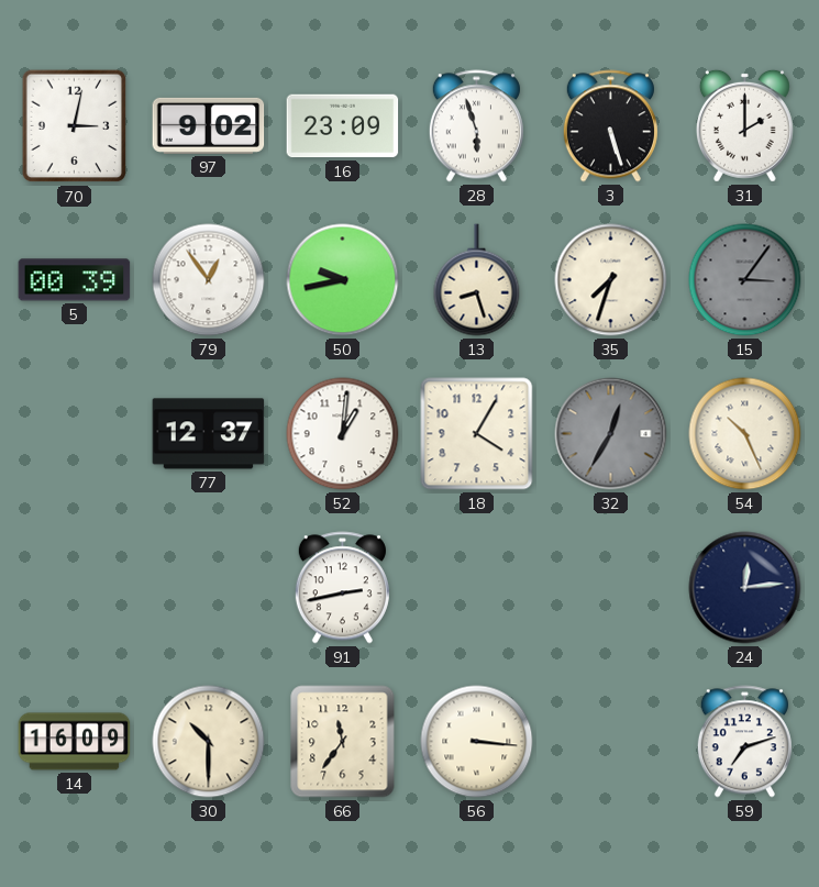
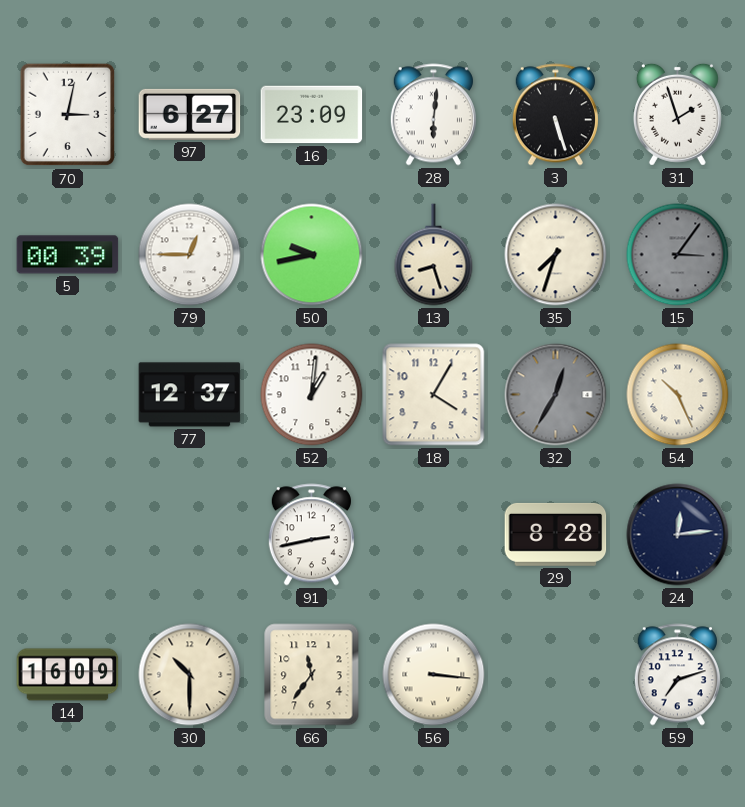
97: 9:02 -> 6:27 (190, 114)
28: 5:57 -> 6:01 (433, 115)
31: 2:00 -> 1:57 (677, 114)
79: 12:54 -> 12:45 (190, 255)
29: none -> 8:28 (556, 534)
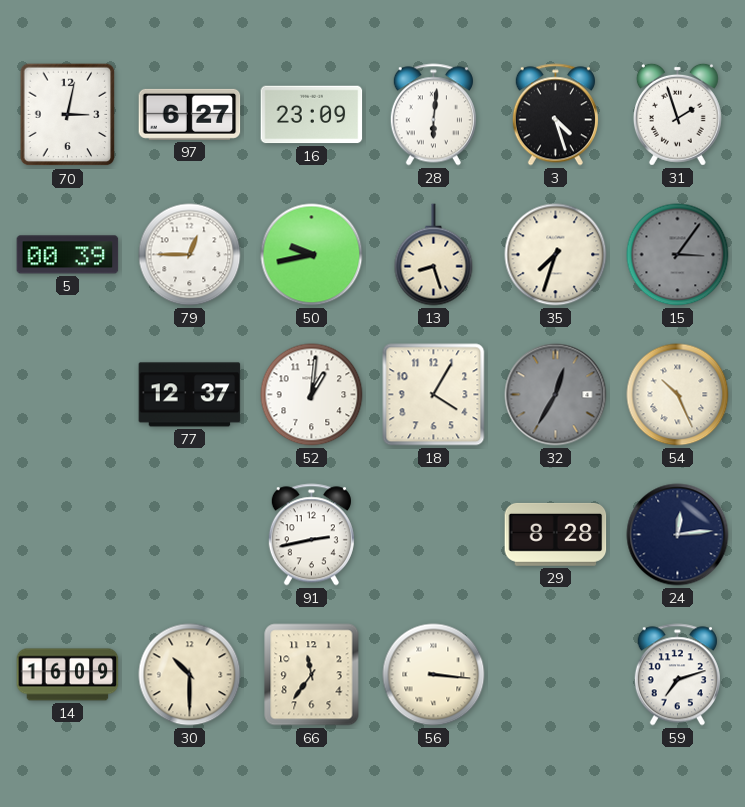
3: 5:27 -> 4:27 (555, 115)
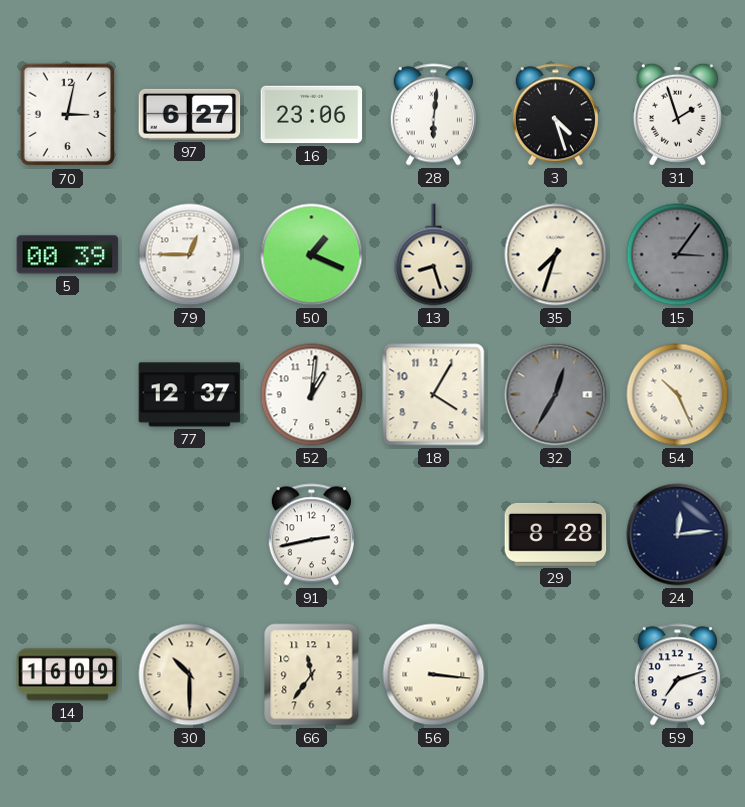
16: 23:09 -> 23:06 (312, 115)
50: 9:43 -> 1:19 (312, 255)
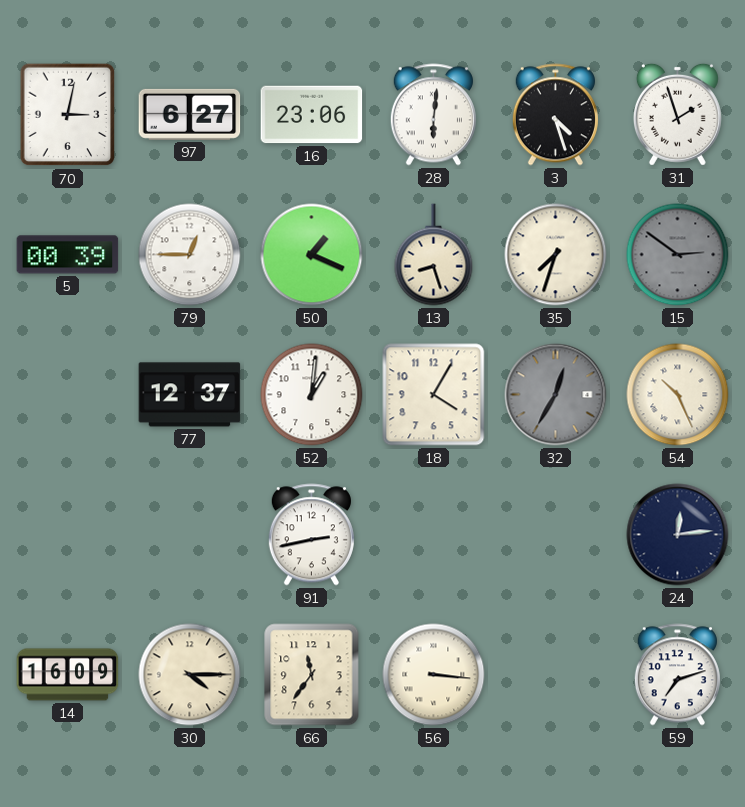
15: 3:06 -> 2:51 (678, 255)
29: 8:28 -> none (556, 534)
30: 10:30 -> 4:15 (190, 675)
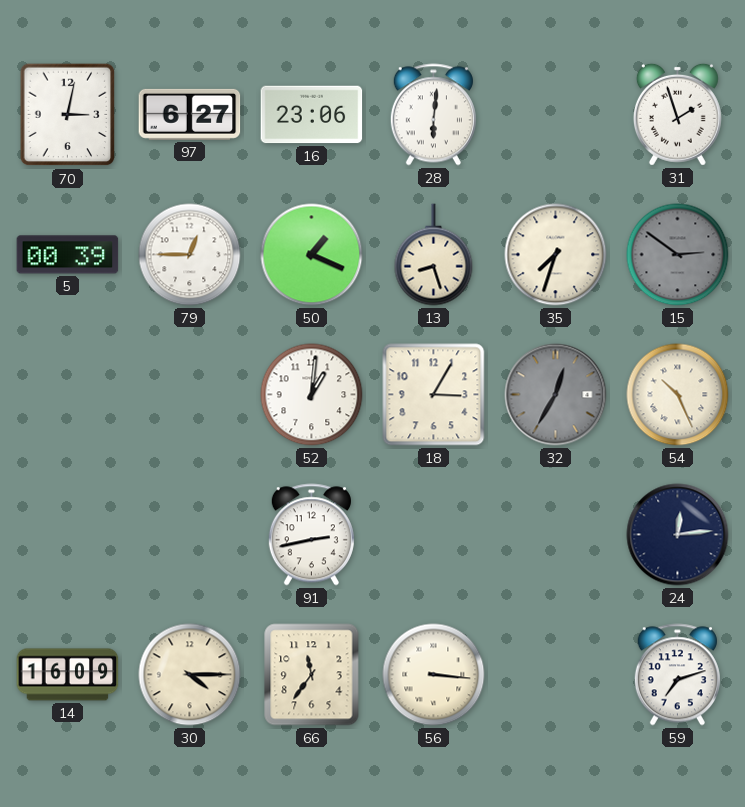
3: 4:27 -> none (555, 115)
77: 12:37 -> none (190, 395)
18: 4:05 -> 3:05 (434, 395)
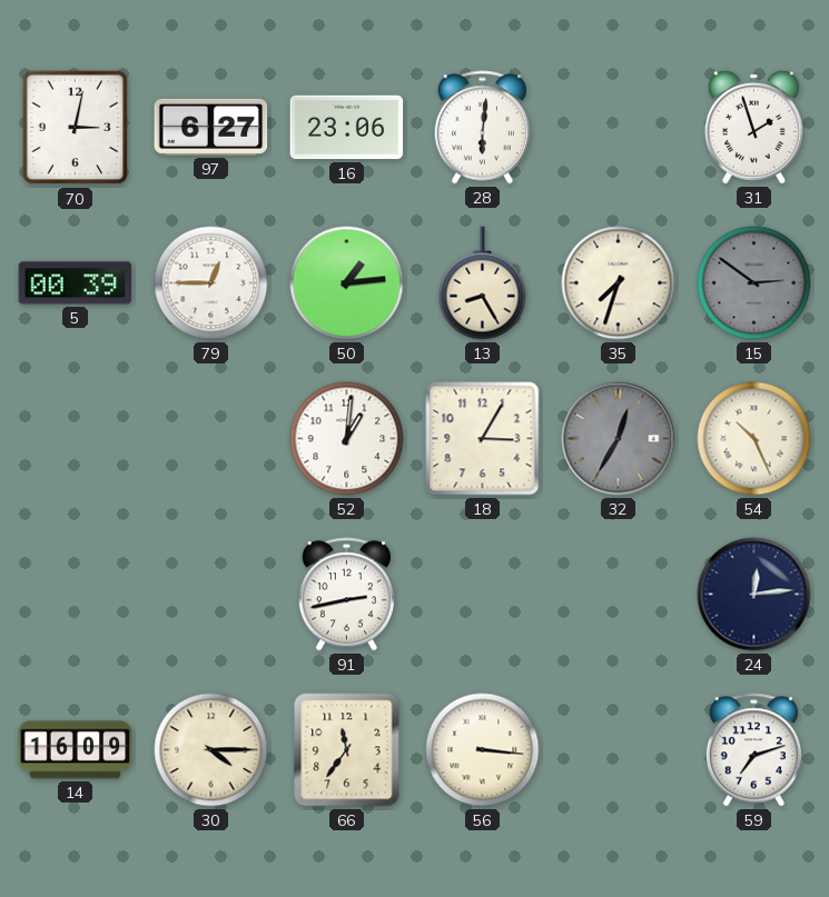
50: 1:19 -> 1:14 (347, 283)
13: 8:27 -> 8:25 (483, 283)
